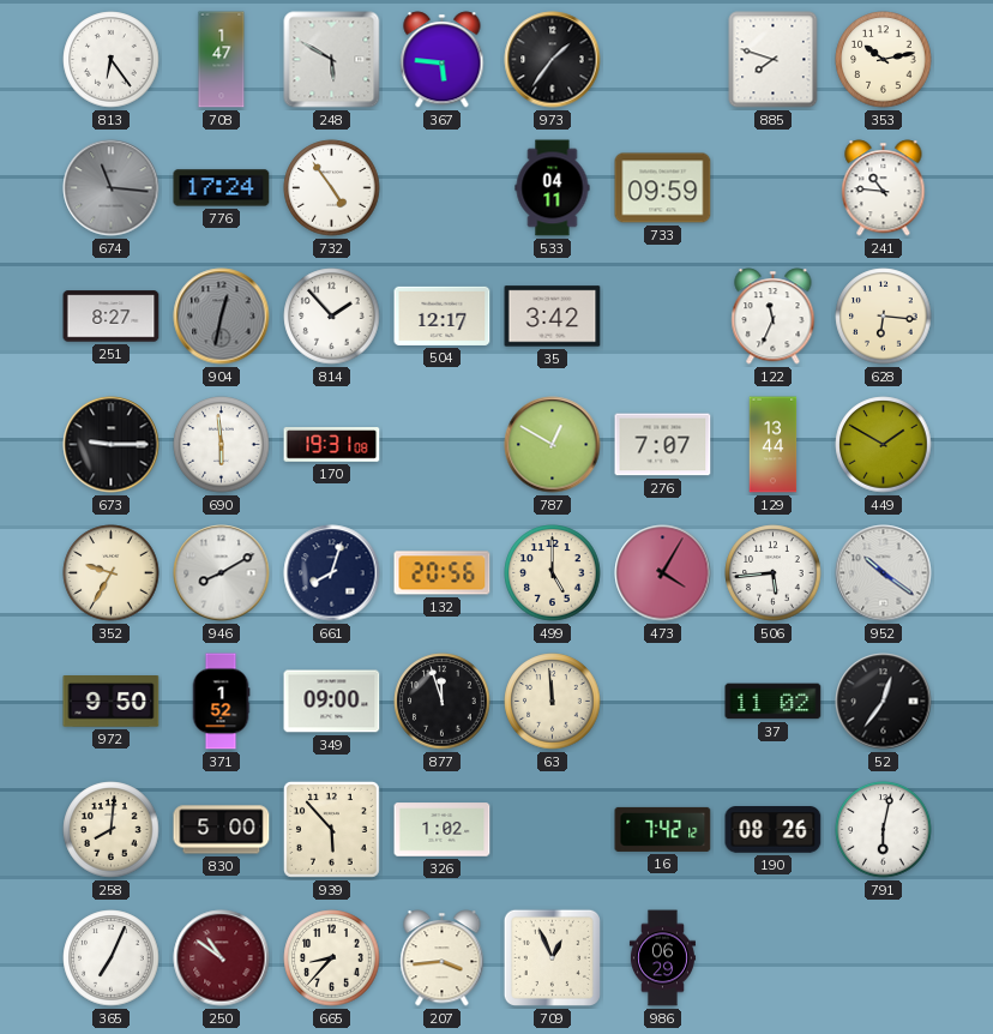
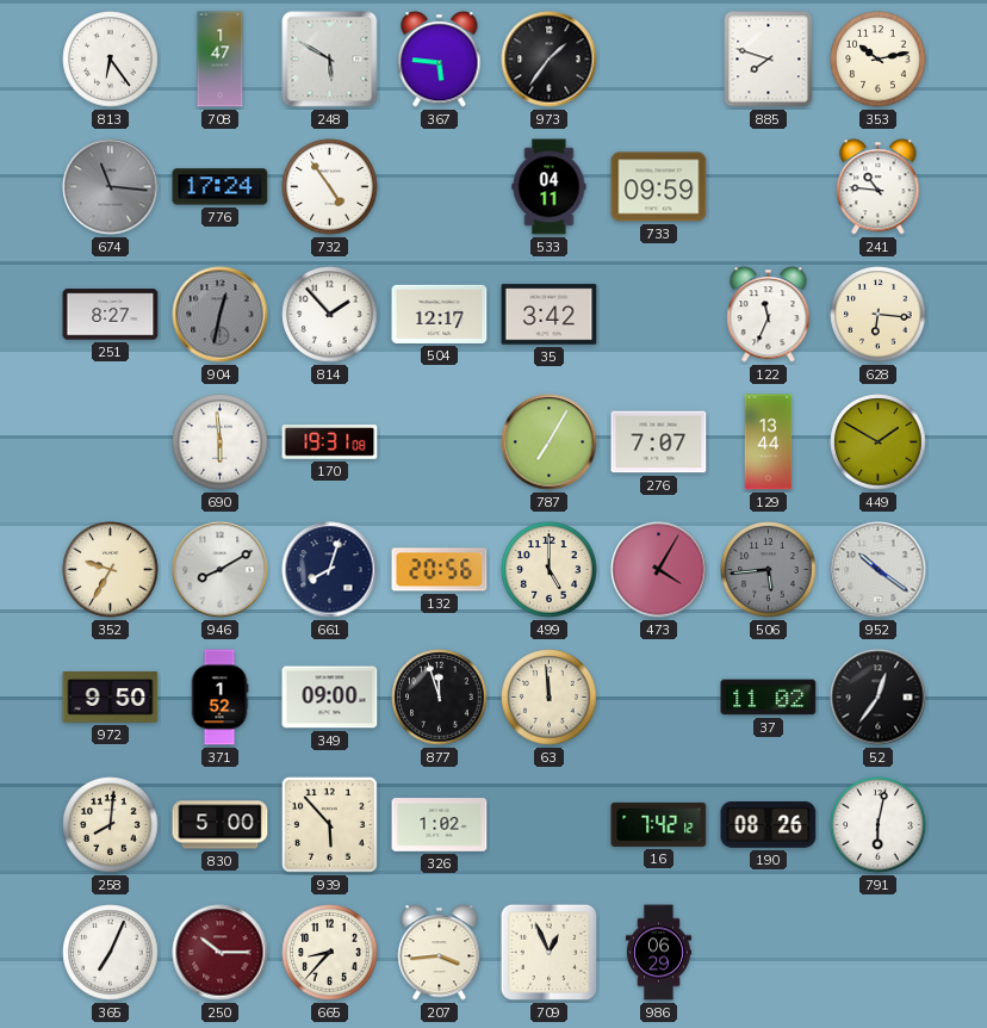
673: 9:15 -> none (112, 445)
787: 12:50 -> 7:05 (550, 442)
506 dial: white -> grey (769, 570)
250: 10:51 -> 10:15 (221, 953)
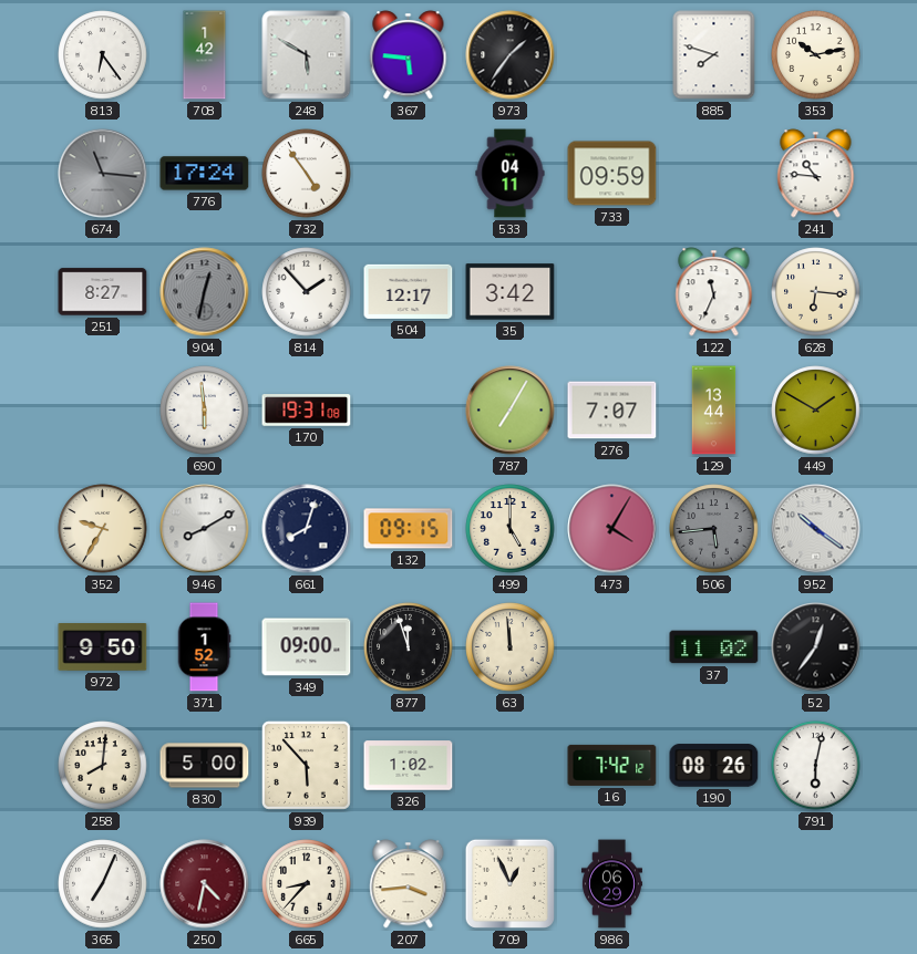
708: 1:47 -> 1:42 (205, 55)
132: 20:56 -> 09:15 (409, 529)
250: 10:15 -> 4:32 (205, 884)
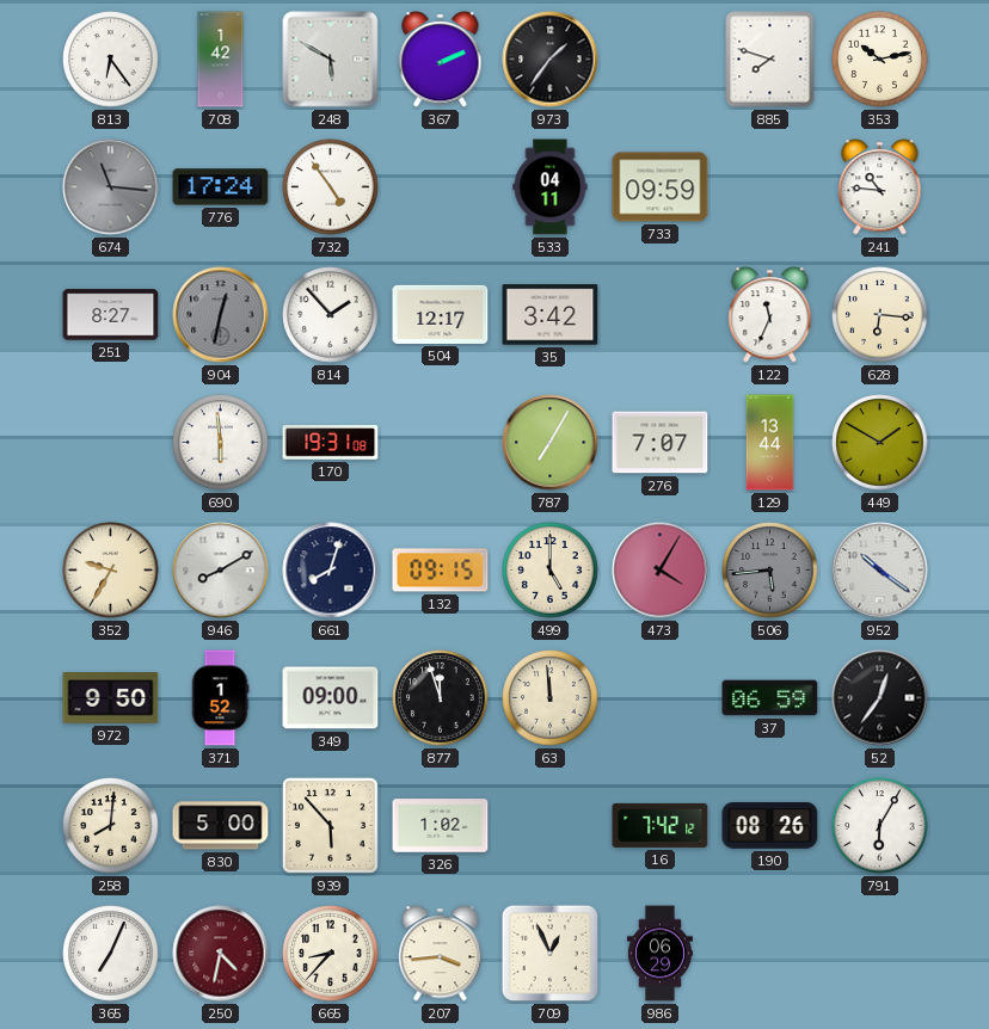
367: 5:46 -> 2:11 (441, 60)
37: 11:02 -> 06:59 (770, 698)
791: 6:02 -> 6:05 (880, 826)
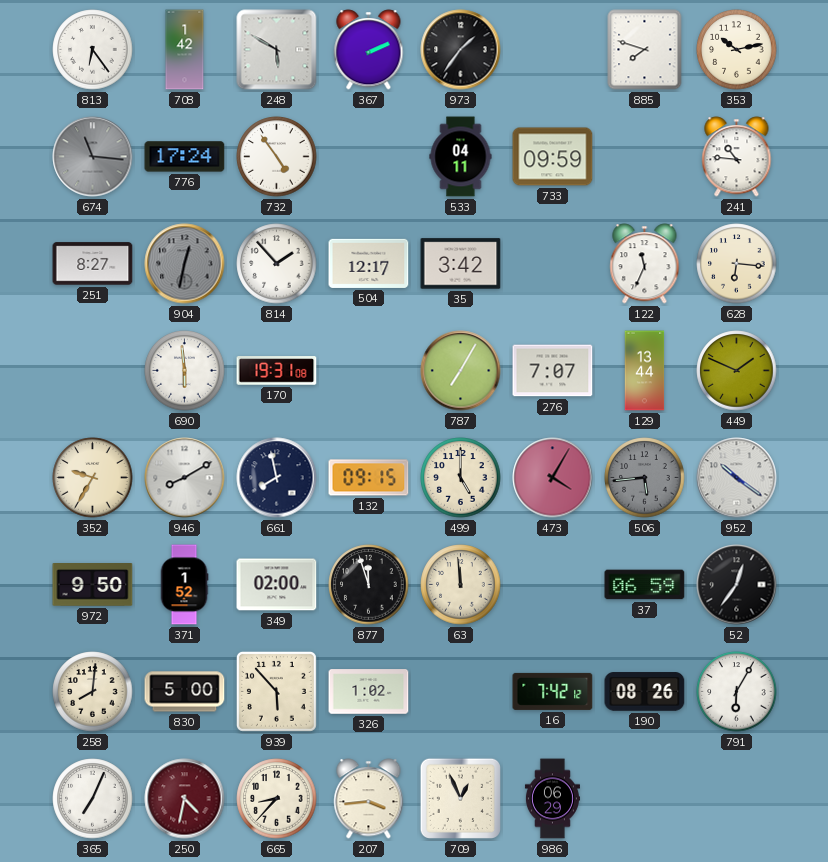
449: 1:50 -> 1:49 (737, 371)
661: 8:03 -> 7:58 (277, 478)
349: 09:00 -> 02:00 (277, 585)
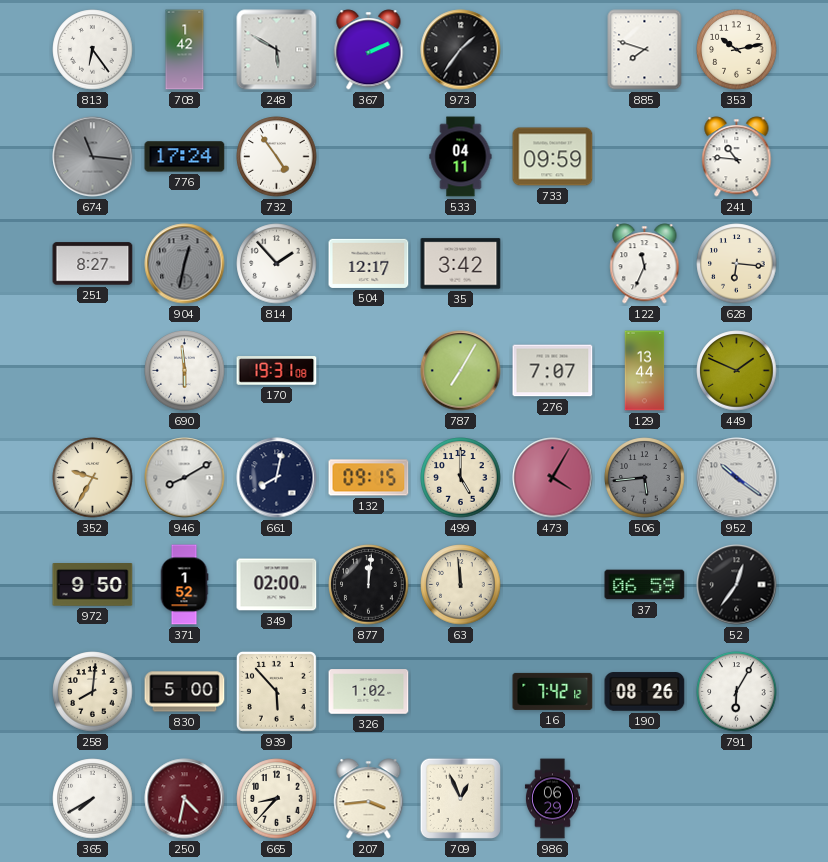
661: 7:58 -> 8:02 (277, 478)
877: 11:57 -> 12:01 (369, 585)
365: 7:04 -> 7:40 (93, 799)
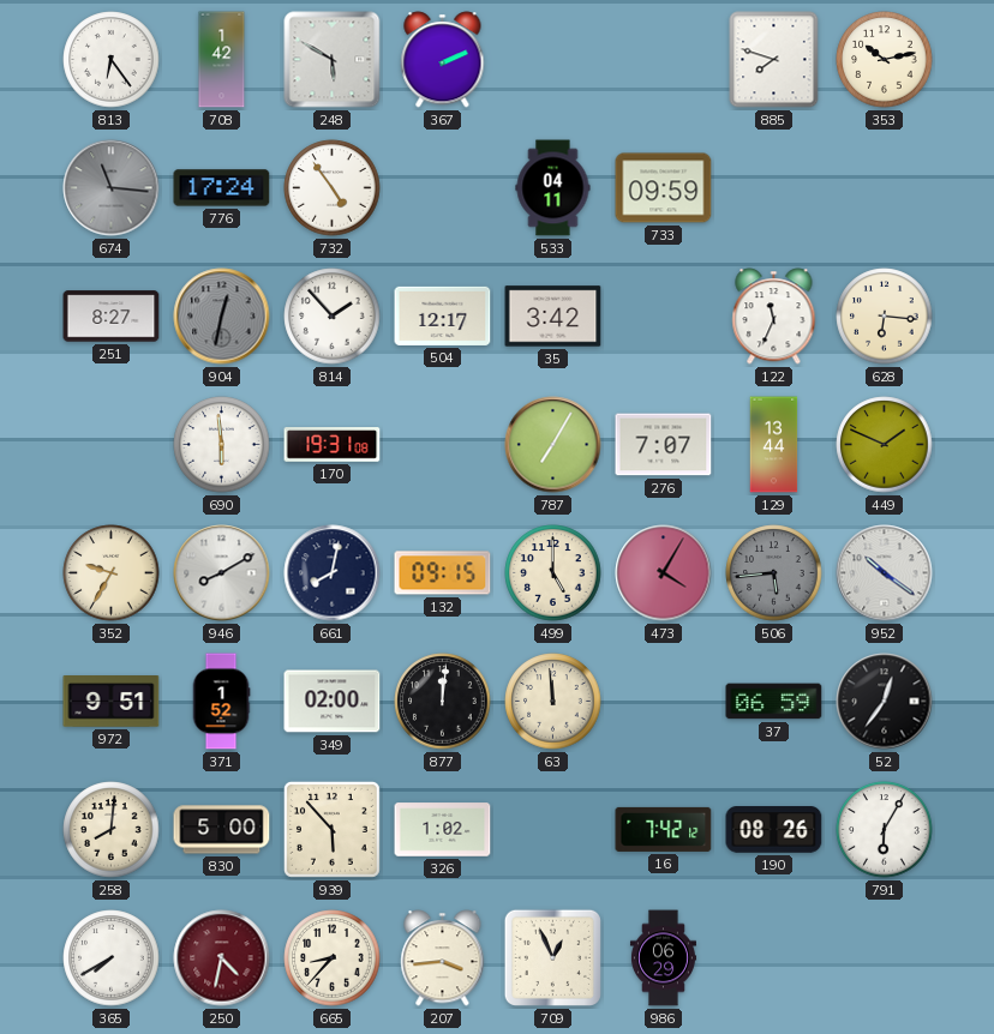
973: 1:36 -> none (461, 50)
241: 10:46 -> none (737, 157)
972: 9:50 -> 9:51 (112, 702)
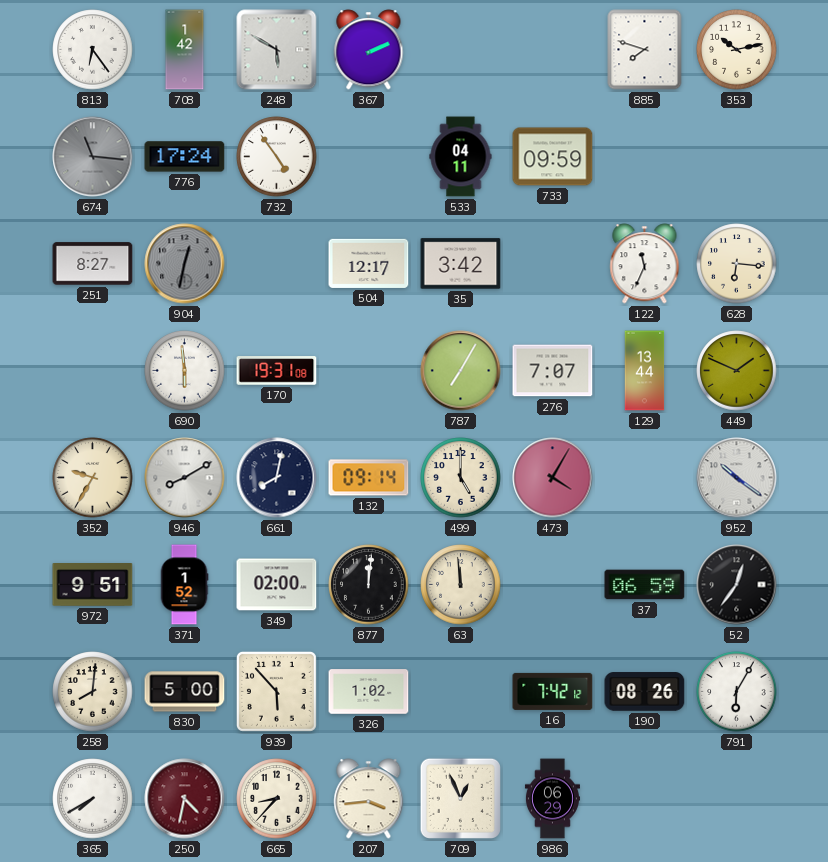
814: 1:53 -> none (333, 317)
132: 09:15 -> 09:14 (369, 478)
506: 5:44 -> none (774, 573)
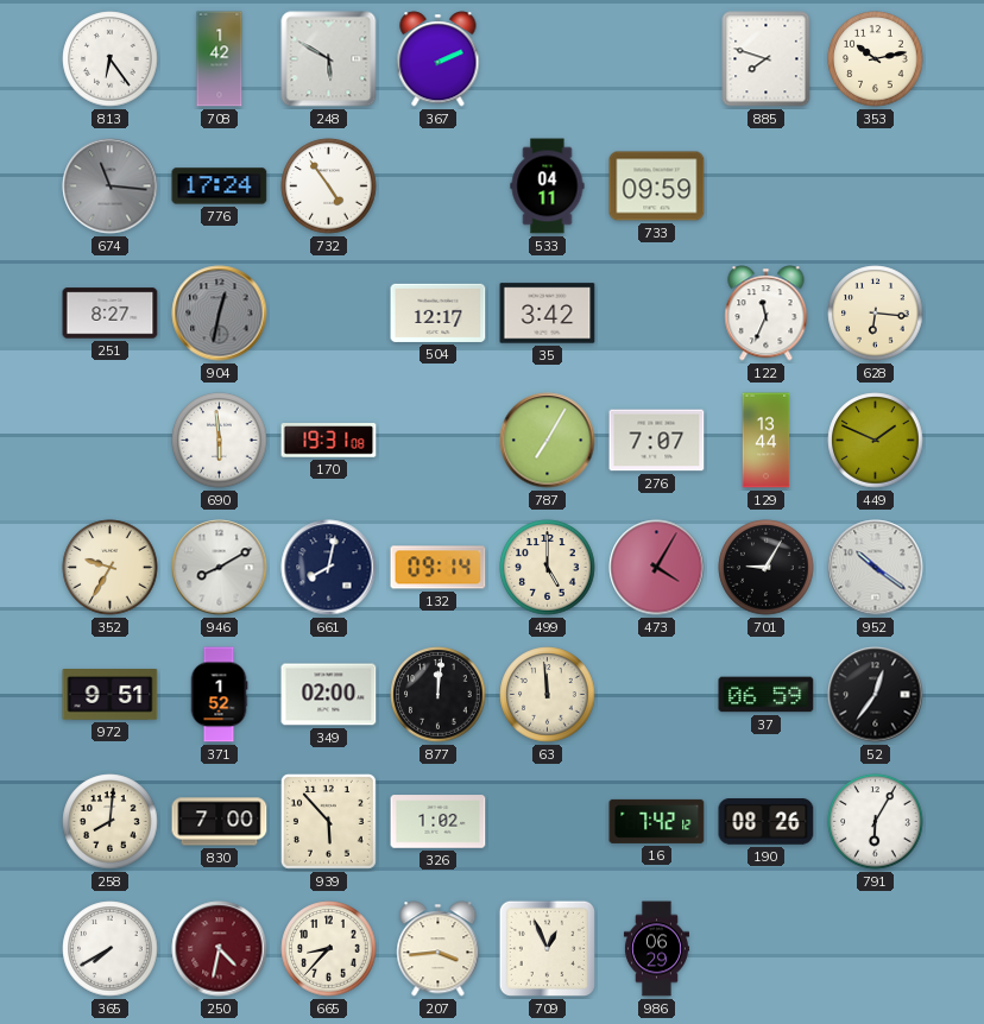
701: none -> 9:05 (767, 568)
830: 5:00 -> 7:00 (220, 822)
